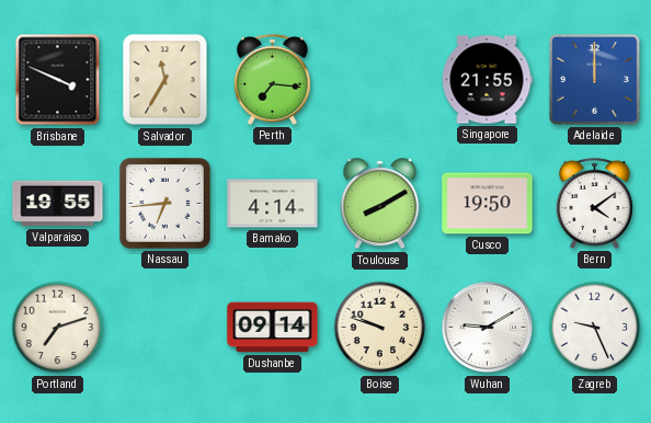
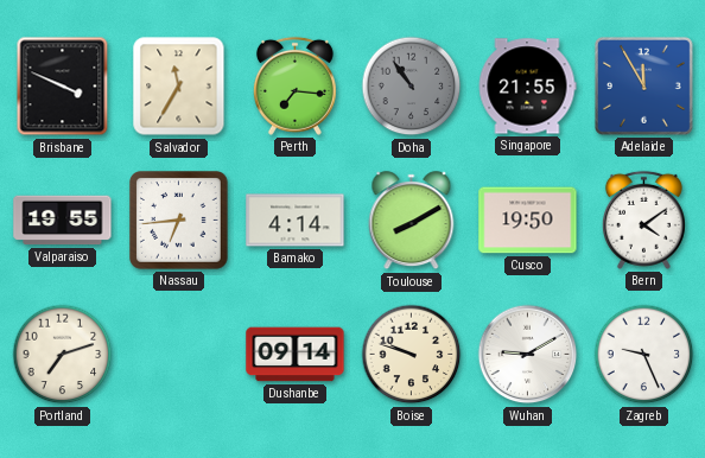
Doha: none -> 10:54 (412, 87)
Adelaide: 12:00 -> 11:55 (644, 87)
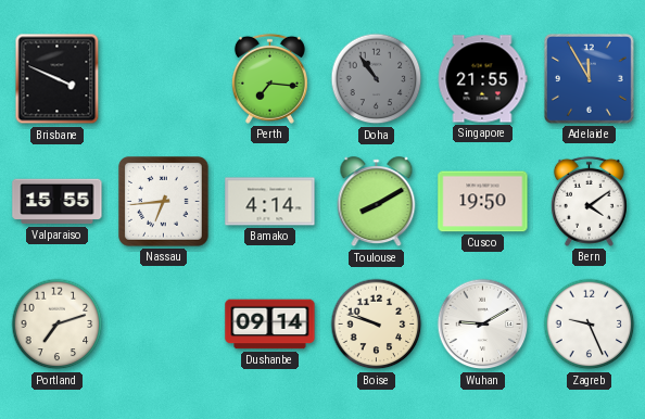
Salvador: 11:35 -> none (179, 87)
Valparaiso: 19:55 -> 15:55 (58, 202)
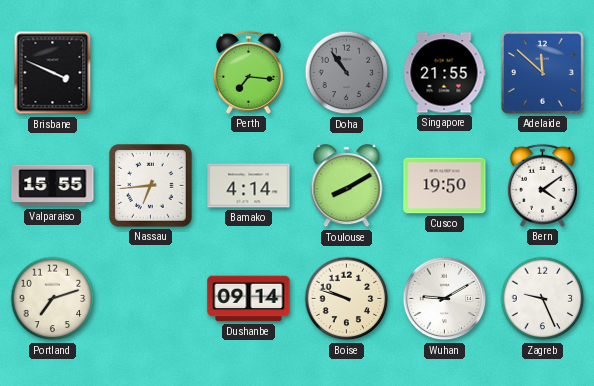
Adelaide: 11:55 -> 11:52 (543, 73)
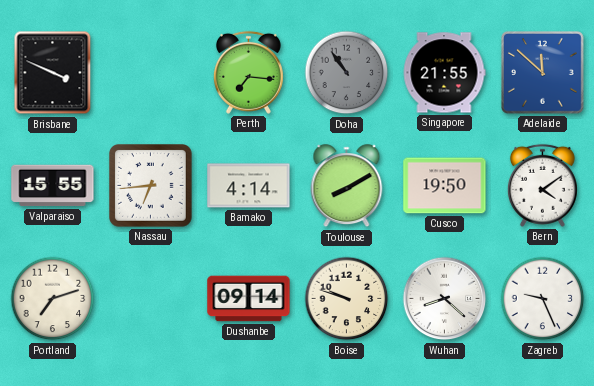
Wuhan: 9:10 -> 8:22 (445, 299)
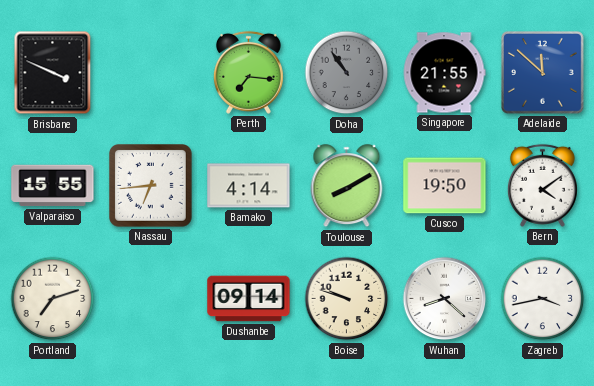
Zagreb: 9:26 -> 3:43 (543, 299)
